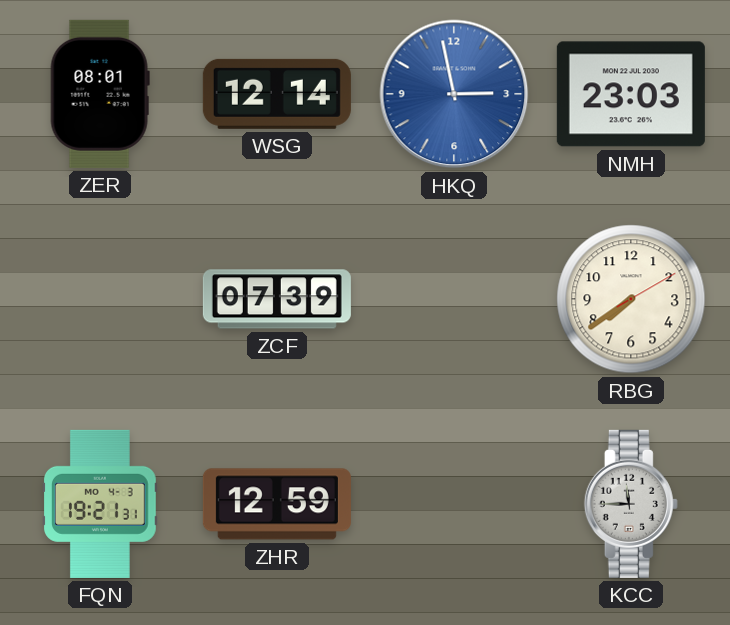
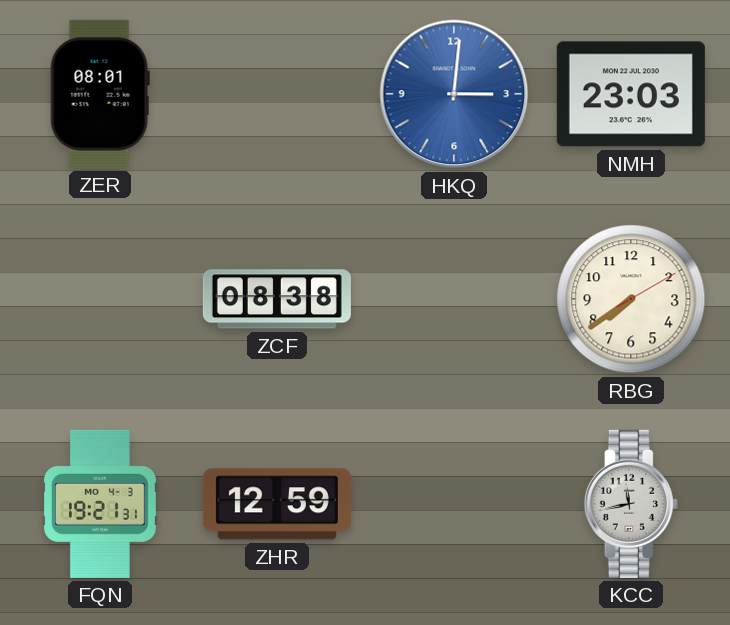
WSG: 12:14 -> none (277, 94)
HKQ: 2:58 -> 3:01 (454, 94)
ZCF: 07:39 -> 08:38 (277, 299)
KCC: 11:45 -> 11:43 (631, 504)
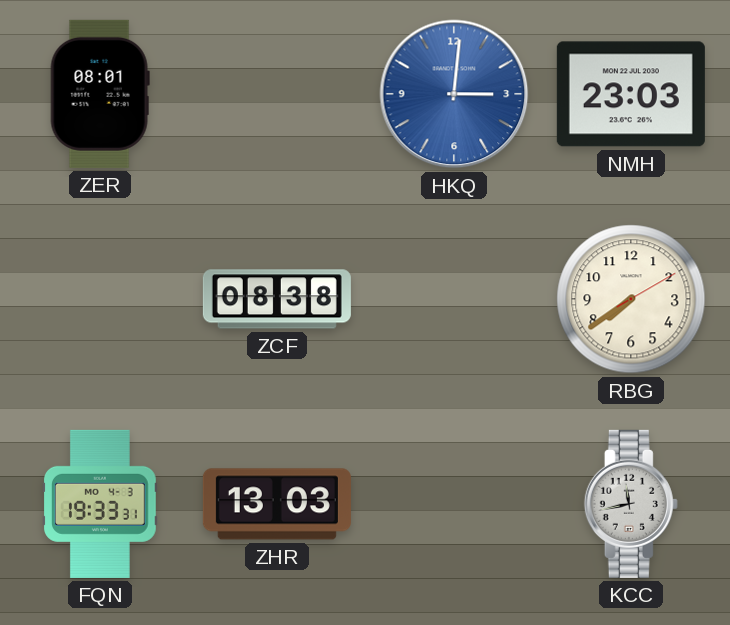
FQN: 19:21 -> 19:33 (101, 504)
ZHR: 12:59 -> 13:03 (277, 504)
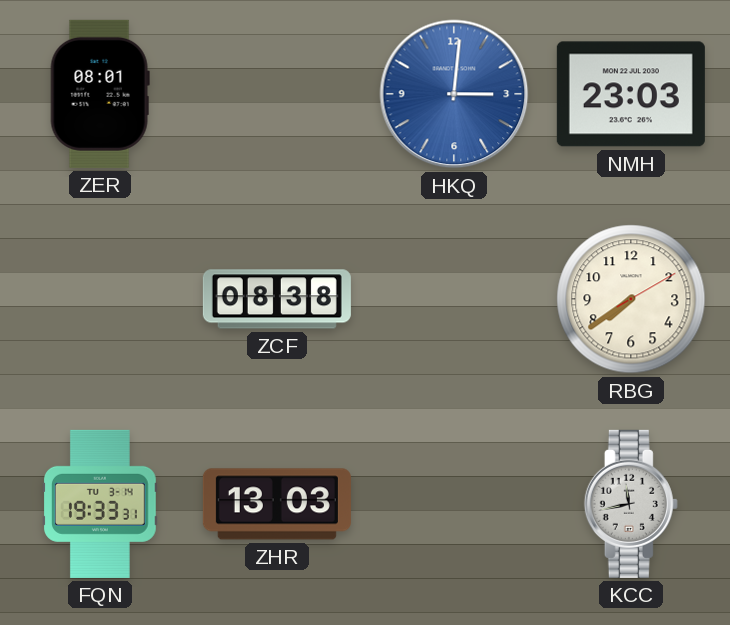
FQN date: MO 4-3 -> TU 3-14 (101, 504)
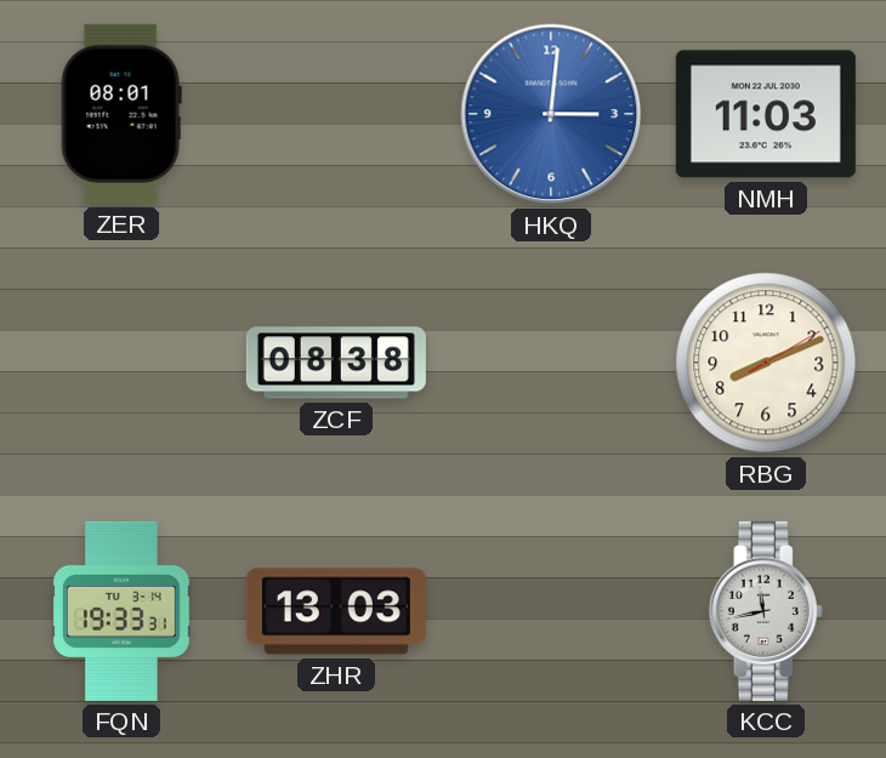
NMH: 23:03 -> 11:03 (766, 114)
RBG: 7:39 -> 8:11 (766, 363)
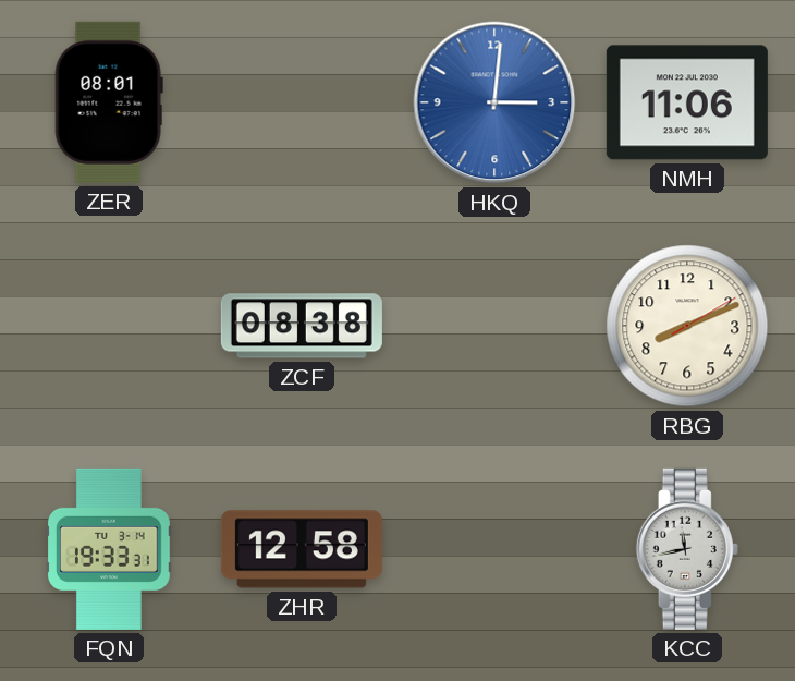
NMH: 11:03 -> 11:06 (687, 102)
ZHR: 13:03 -> 12:58 (302, 549)
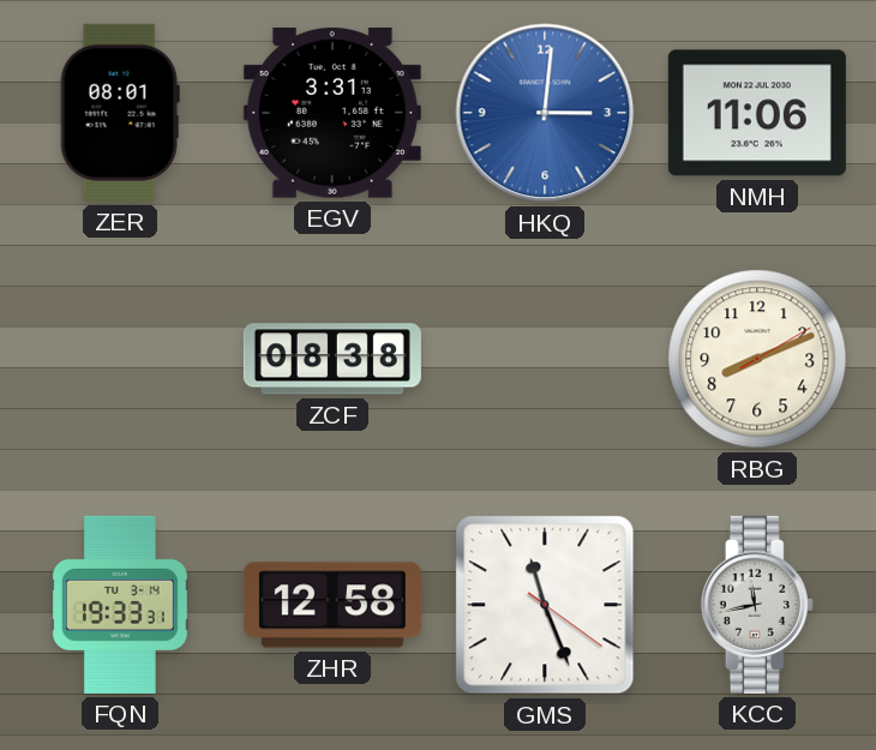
EGV: none -> 3:31 (332, 113)
GMS: none -> 11:26 (545, 605)
